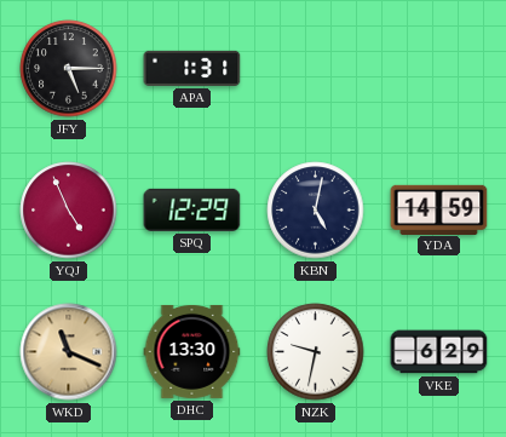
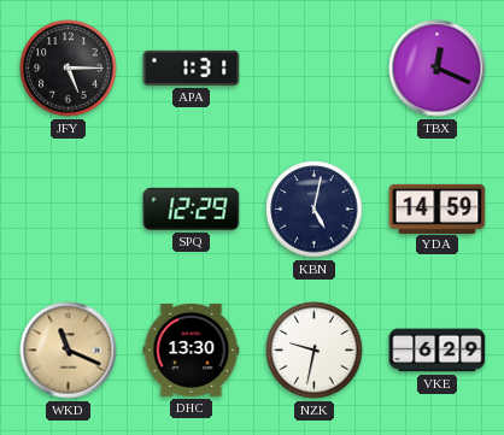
TBX: none -> 12:19 (438, 69)
YQJ: 4:56 -> none (69, 211)
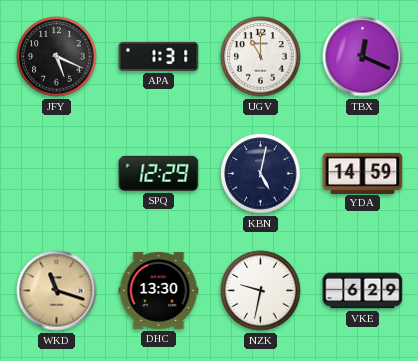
JFY: 5:15 -> 5:19 (57, 57)
UGV: none -> 11:00 (261, 57)
WKD: 11:19 -> 11:18 (57, 291)
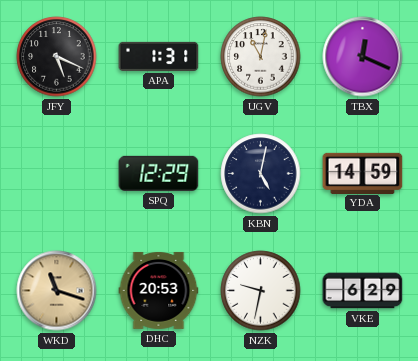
UGV: 11:00 -> 11:02 (261, 57)
DHC: 13:30 -> 20:53 (159, 290)
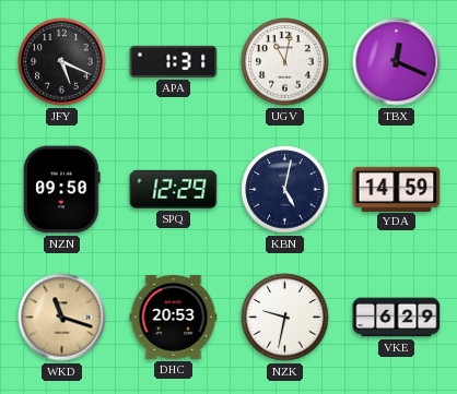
NZN: none -> 09:50 (62, 190)
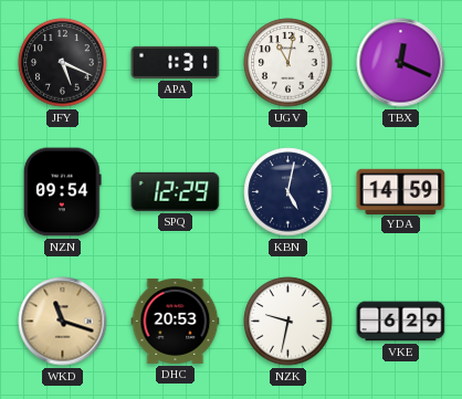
NZN: 09:50 -> 09:54 (63, 192)
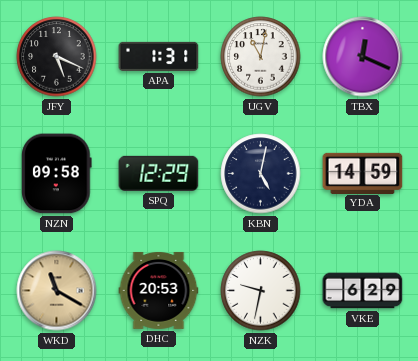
NZN: 09:54 -> 09:58 (57, 174)
WKD: 11:18 -> 11:20 (57, 291)
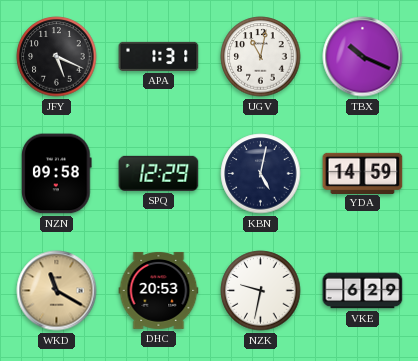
TBX: 12:19 -> 10:19 (363, 57)
